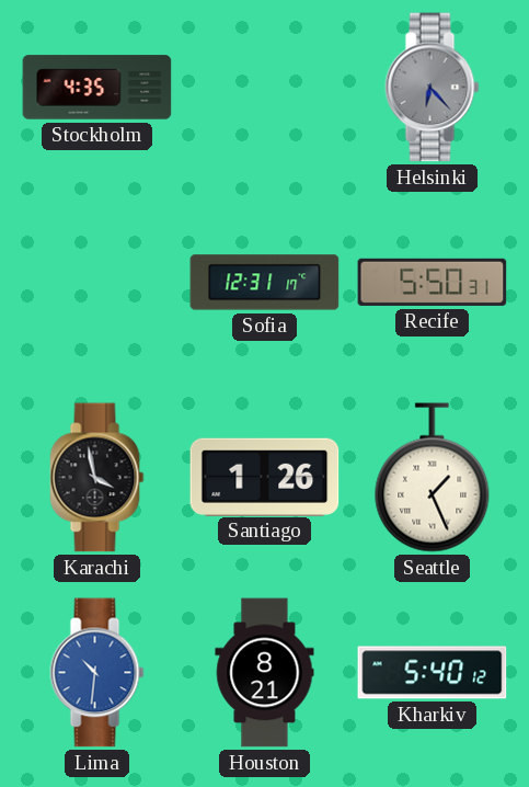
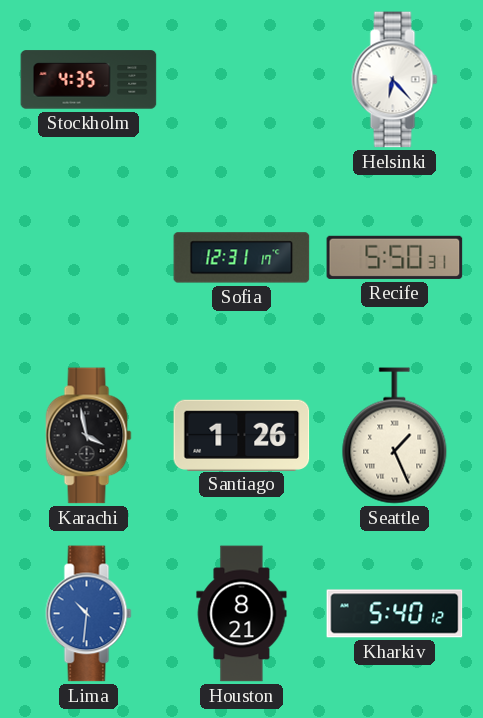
Helsinki dial: grey -> white (395, 80)
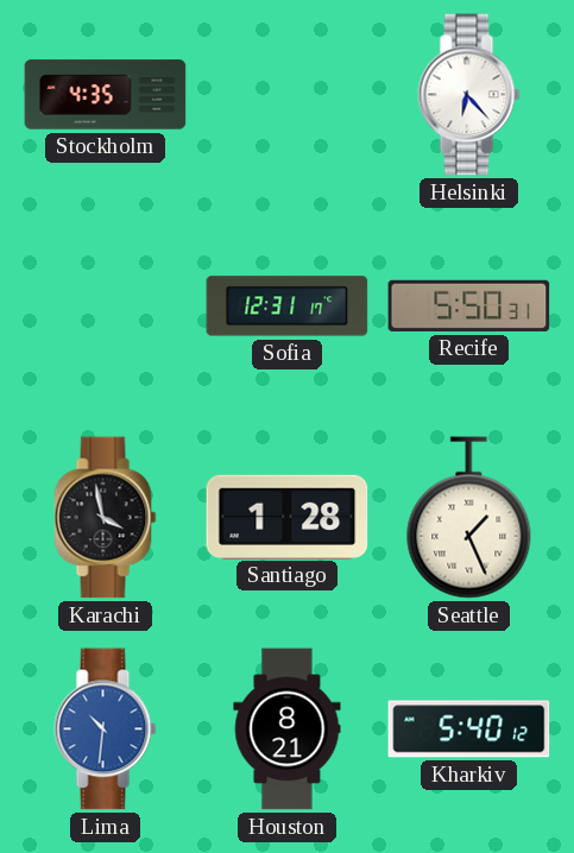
Santiago: 1:26 -> 1:28 (288, 517)
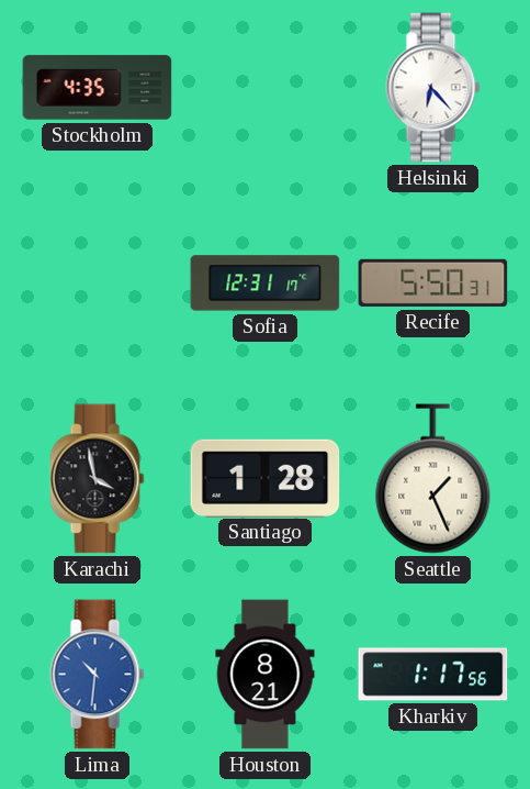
Kharkiv: 5:40 -> 1:17 (433, 675)
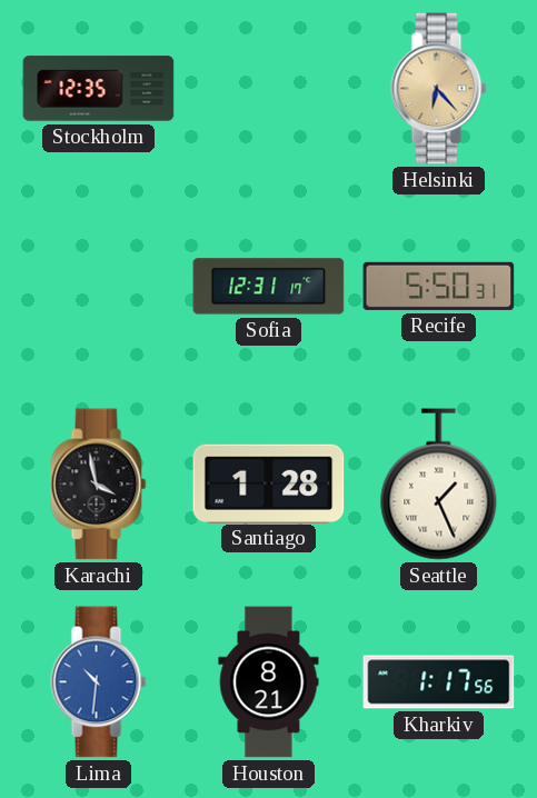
Stockholm: 4:35 -> 12:35 (99, 89)
Helsinki dial: white -> champagne (439, 89)
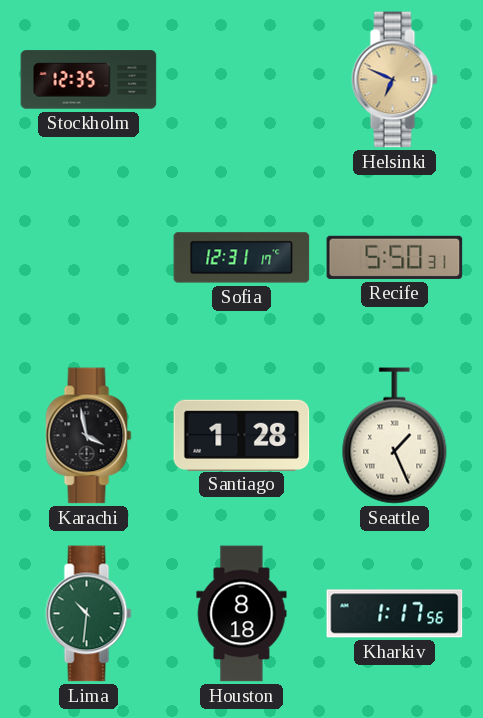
Helsinki: 6:23 -> 6:49 (395, 80)
Lima dial: blue -> green (89, 614)
Houston: 8:21 -> 8:18 (242, 614)
